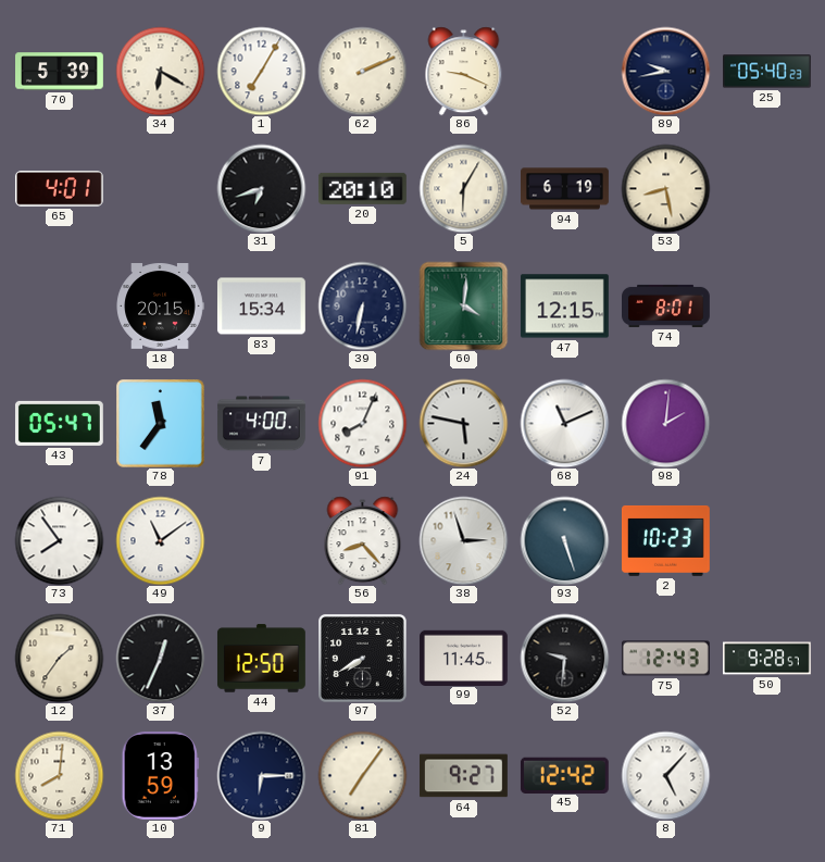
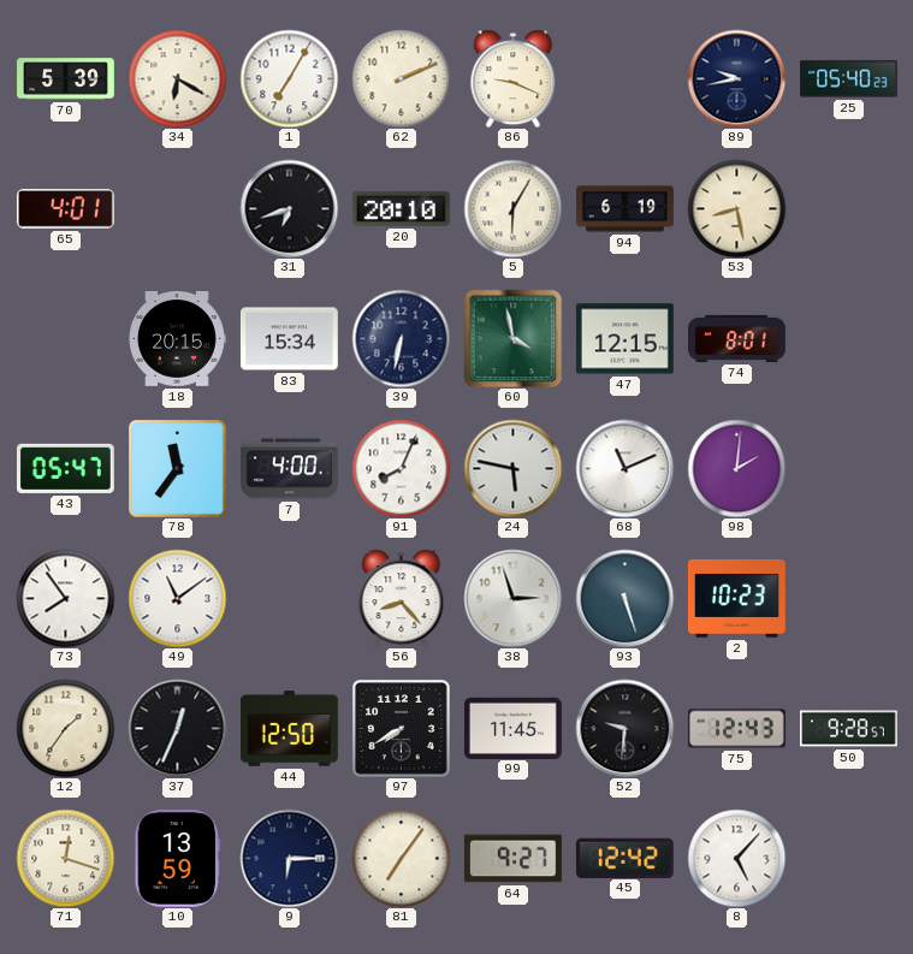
60: 4:01 -> 3:58 (512, 338)
71: 8:01 -> 12:18 (65, 858)
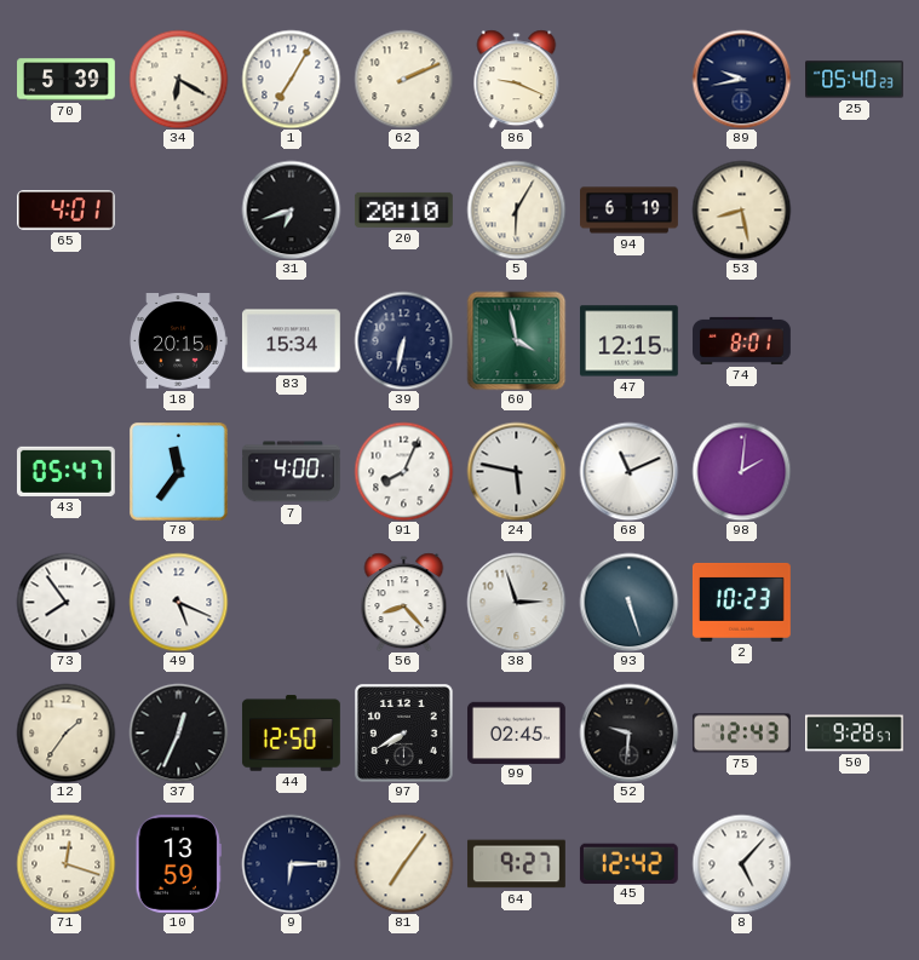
49: 11:09 -> 5:19 (178, 602)
99: 11:45 -> 02:45 (517, 732)
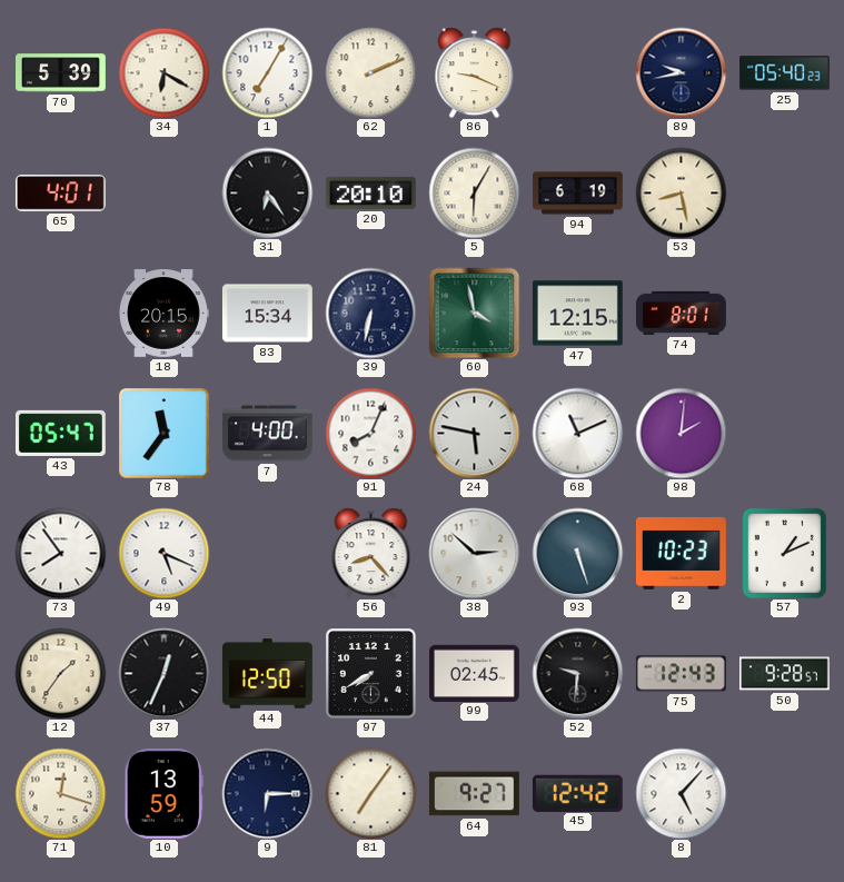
31: 6:42 -> 6:24 (267, 192)
38: 2:57 -> 2:52 (474, 553)
57: none -> 1:11 (784, 553)
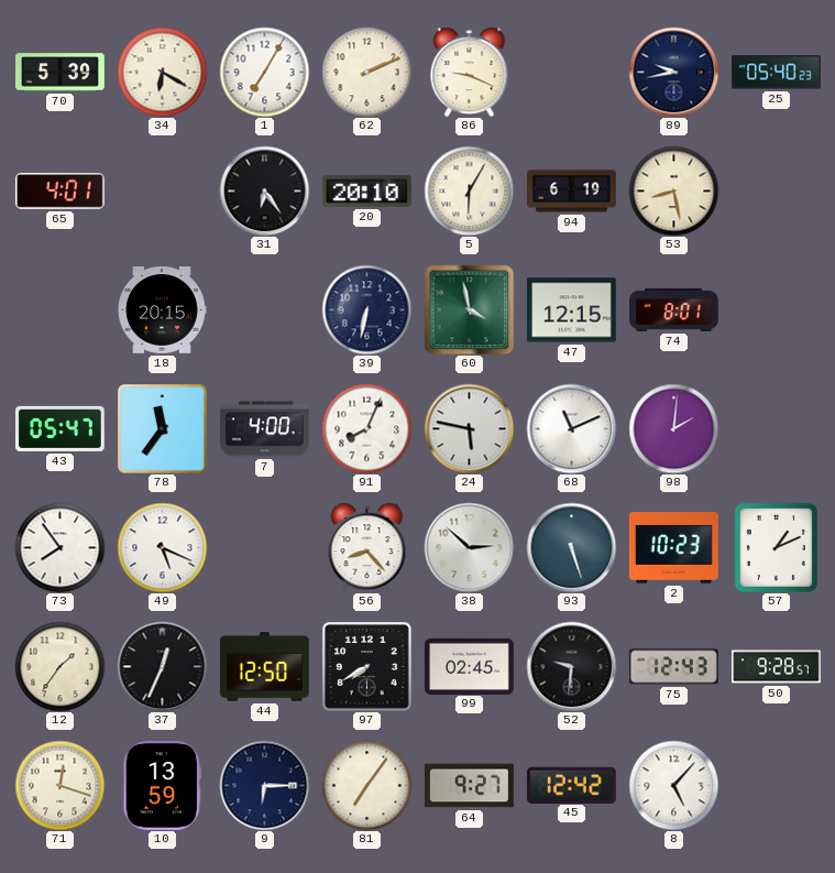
83: 15:34 -> none (267, 314)
